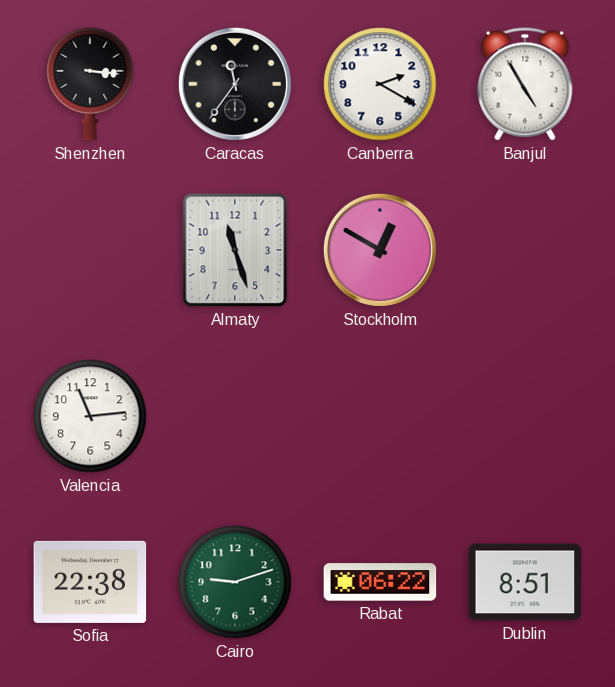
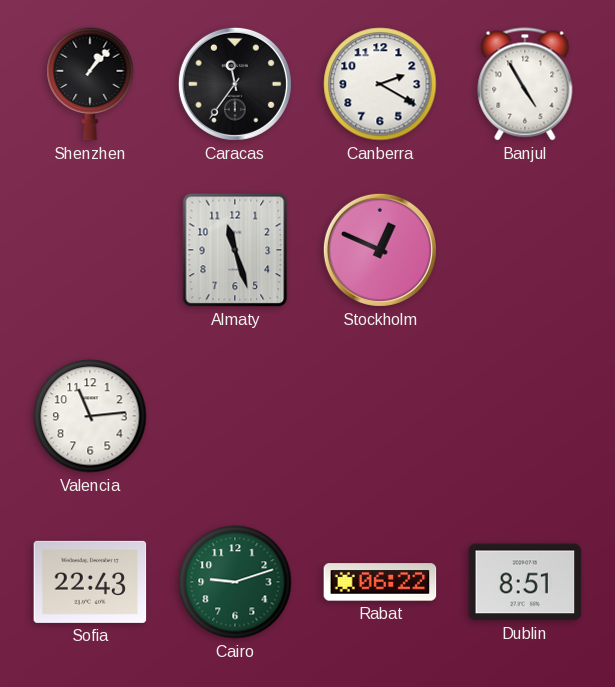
Shenzhen: 3:16 -> 1:07 (90, 84)
Stockholm: 12:50 -> 12:49 (380, 250)
Sofia: 22:38 -> 22:43 (90, 582)
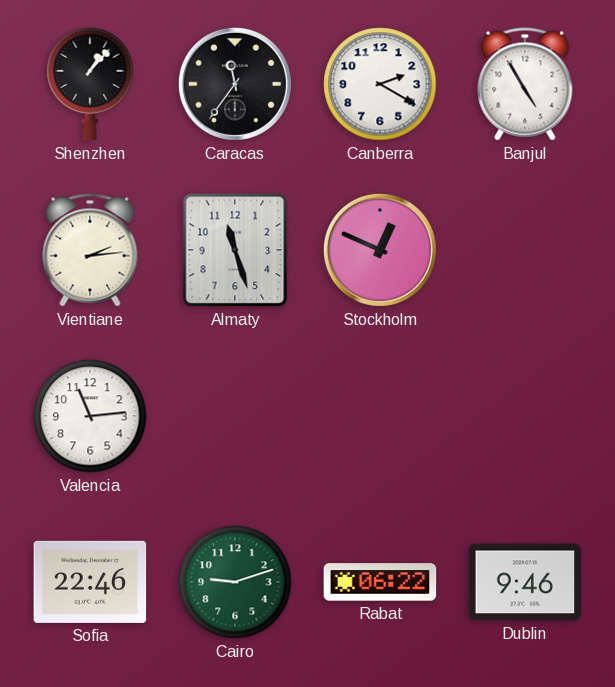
Vientiane: none -> 2:14 (90, 250)
Sofia: 22:43 -> 22:46 (90, 582)
Dublin: 8:51 -> 9:46 (525, 582)
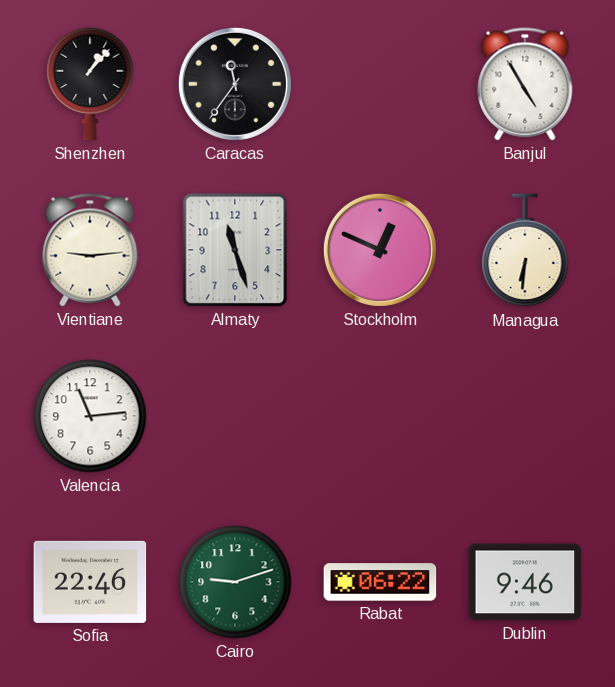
Canberra: 2:20 -> none (380, 84)
Vientiane: 2:14 -> 9:14 (90, 250)
Managua: none -> 6:31 (525, 251)
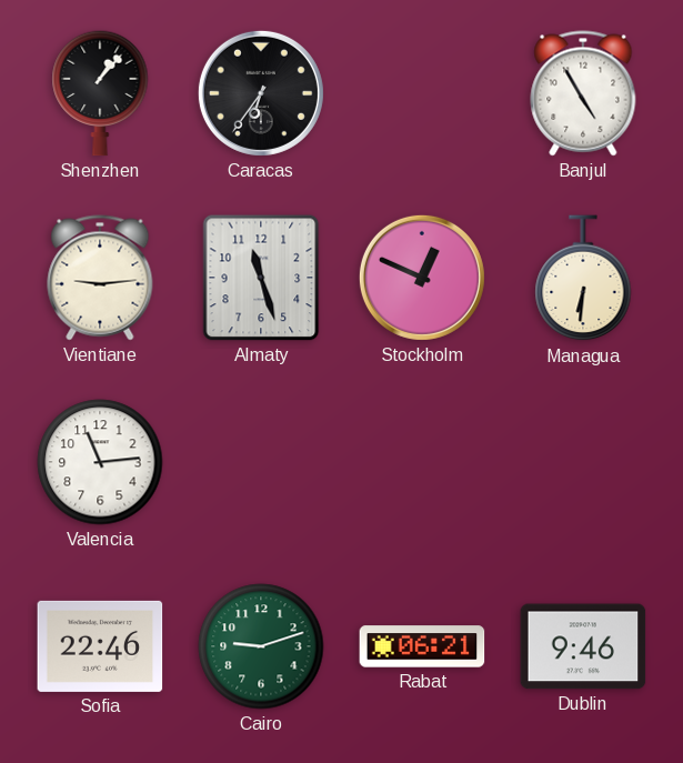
Caracas: 11:36 -> 6:36 (261, 93)
Rabat: 06:22 -> 06:21 (422, 646)
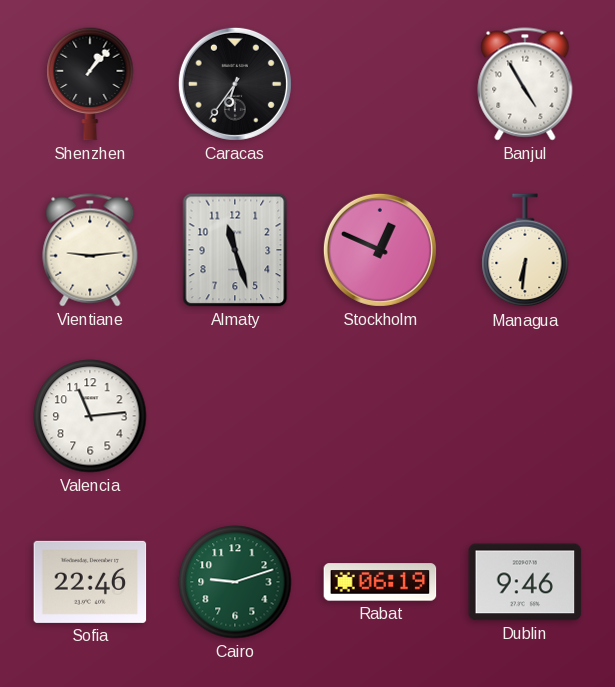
Rabat: 06:21 -> 06:19 (380, 582)
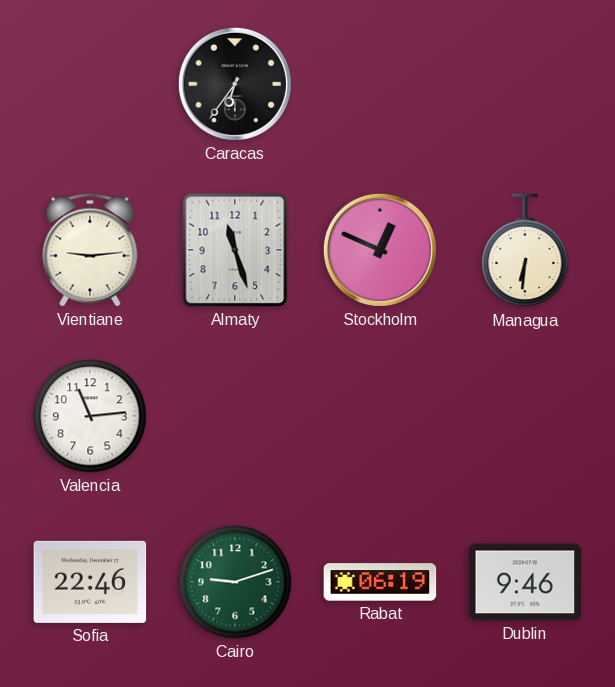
Shenzhen: 1:07 -> none (90, 84)
Banjul: 4:55 -> none (525, 84)
